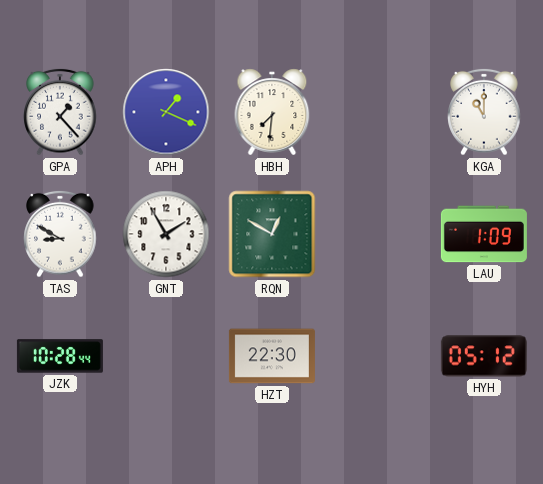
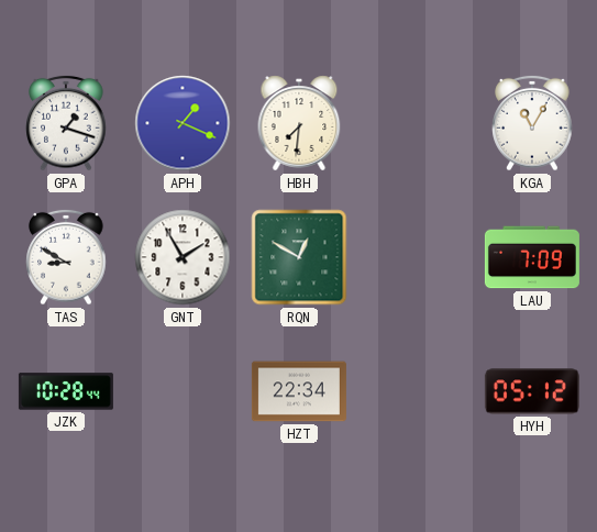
GPA: 1:23 -> 1:18 (66, 123)
KGA: 11:00 -> 11:05 (532, 123)
LAU: 1:09 -> 7:09 (532, 257)
HZT: 22:30 -> 22:34 (299, 391)
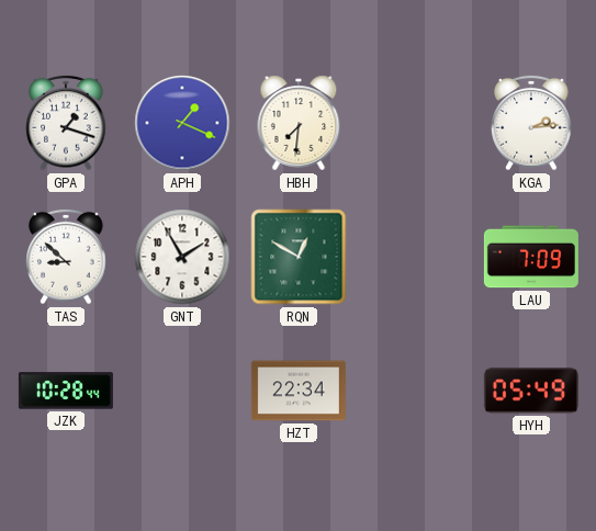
KGA: 11:05 -> 2:14 (531, 123)
TAS: 8:50 -> 8:52 (66, 257)
HYH: 05:12 -> 05:49 (531, 391)
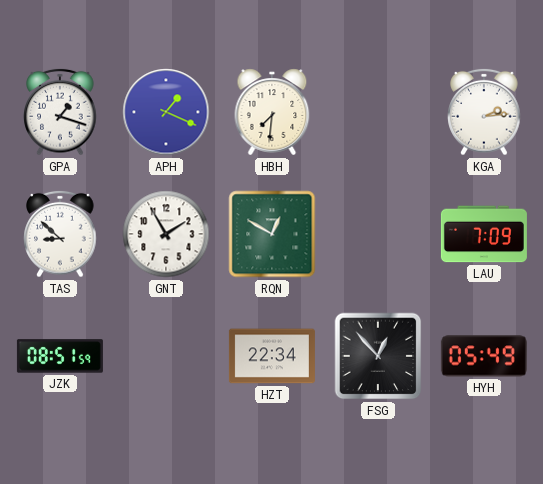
JZK: 10:28 -> 08:51 (60, 356)
FSG: none -> 12:53 (378, 356)
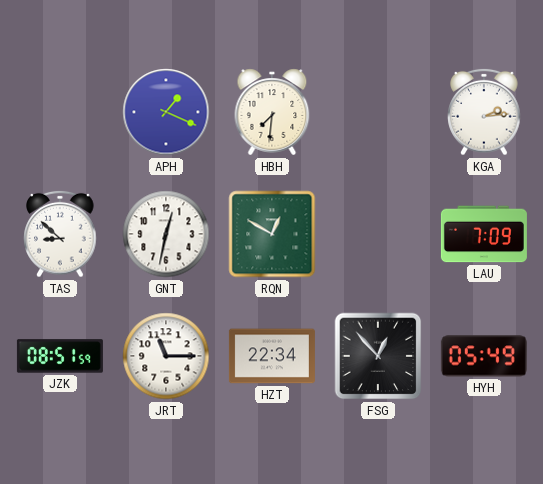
GPA: 1:18 -> none (60, 112)
GNT: 1:55 -> 12:32 (166, 234)
JRT: none -> 11:15 (166, 356)
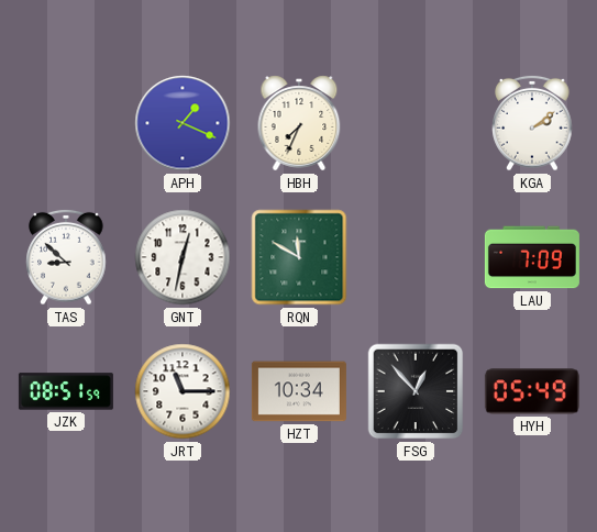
HBH: 7:31 -> 7:34 (299, 123)
KGA: 2:14 -> 2:09 (532, 123)
RQN: 12:50 -> 11:50 (299, 257)
HZT: 22:34 -> 10:34 (299, 391)
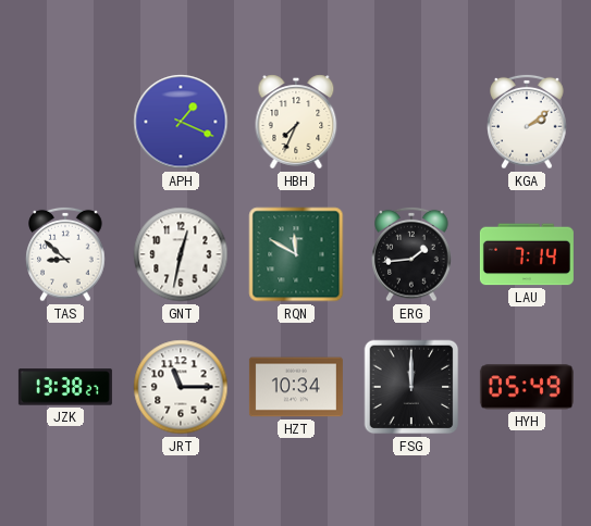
ERG: none -> 1:44 (411, 254)
LAU: 7:09 -> 7:14 (527, 254)
JZK: 08:51 -> 13:38 (65, 387)
FSG: 12:53 -> 12:00 (411, 387)
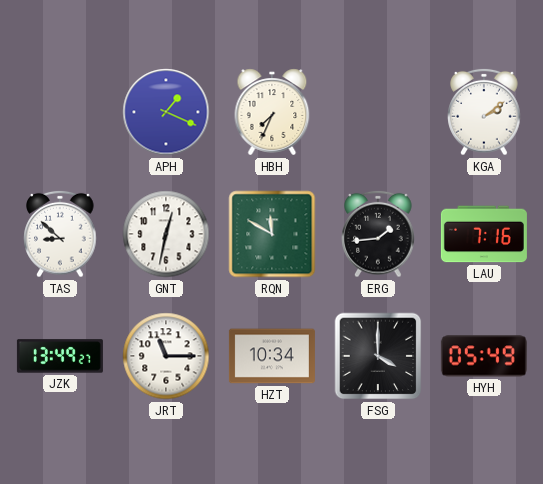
LAU: 7:14 -> 7:16 (484, 234)
JZK: 13:38 -> 13:49 (60, 356)
FSG: 12:00 -> 4:00 (378, 356)
